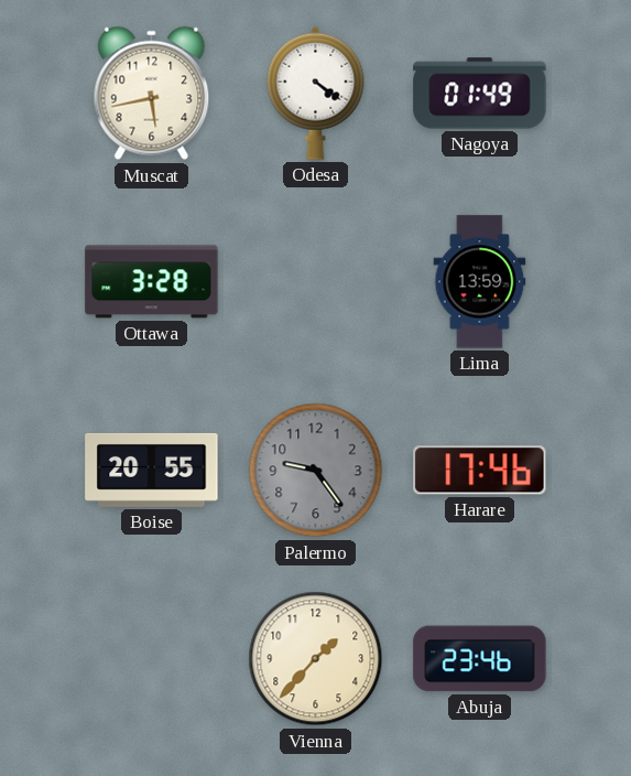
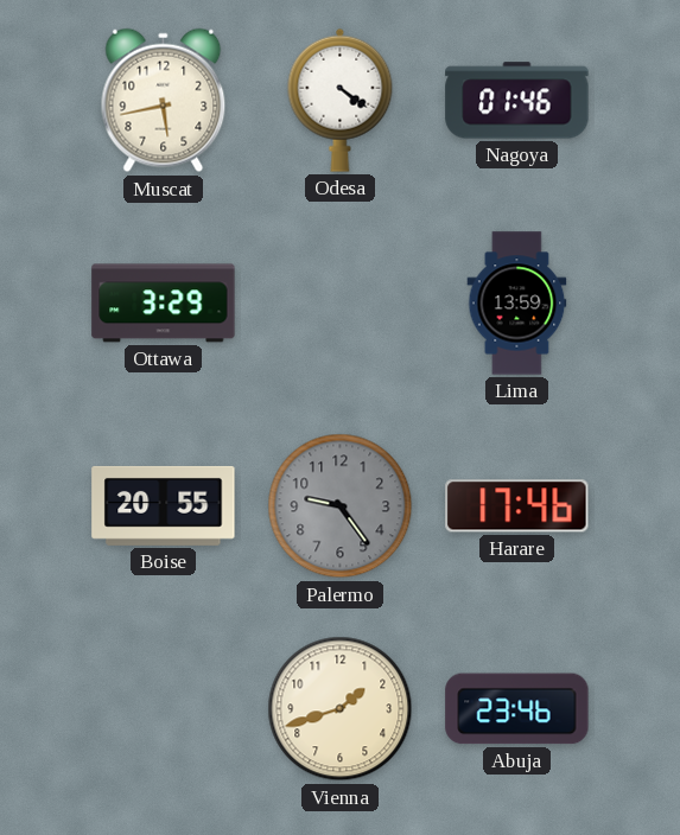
Nagoya: 01:49 -> 01:46 (517, 101)
Ottawa: 3:28 -> 3:29 (164, 304)
Vienna: 1:37 -> 1:42 (341, 709)
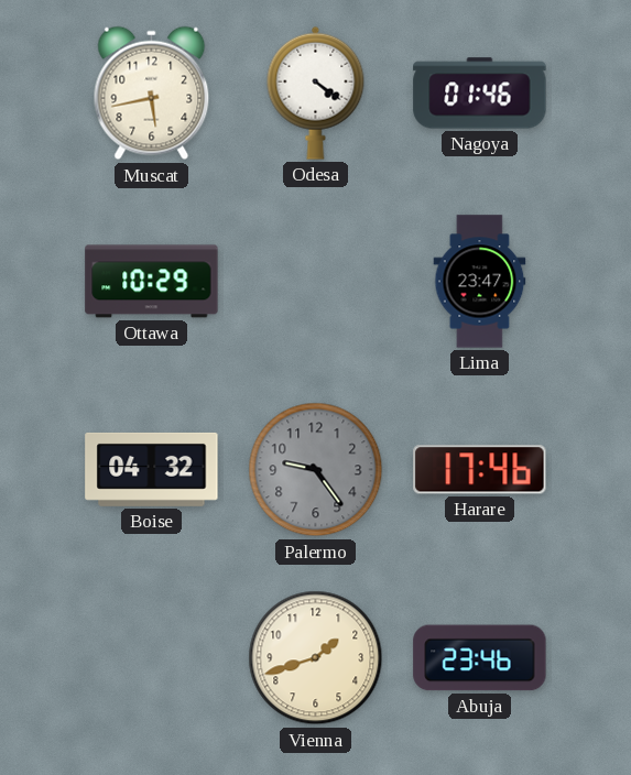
Ottawa: 3:29 -> 10:29 (152, 282)
Lima: 13:59 -> 23:47 (480, 282)
Boise: 20:55 -> 04:32 (152, 469)
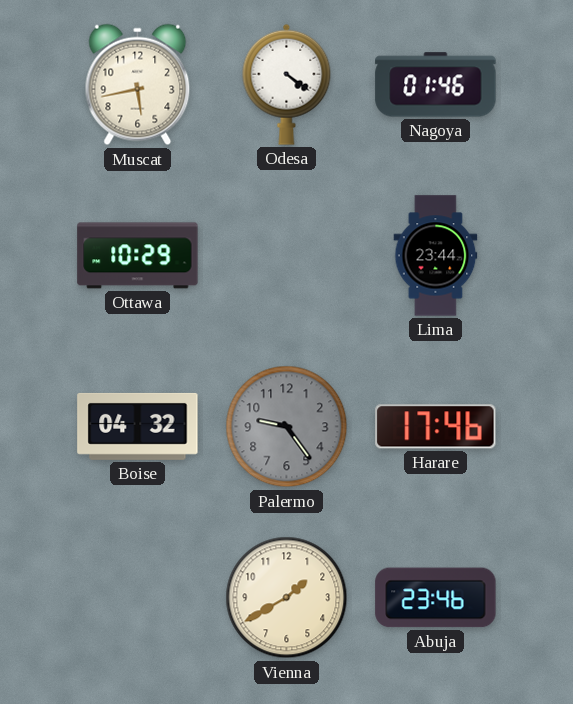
Lima: 23:47 -> 23:44 (436, 256)
Vienna: 1:42 -> 1:40 (287, 598)
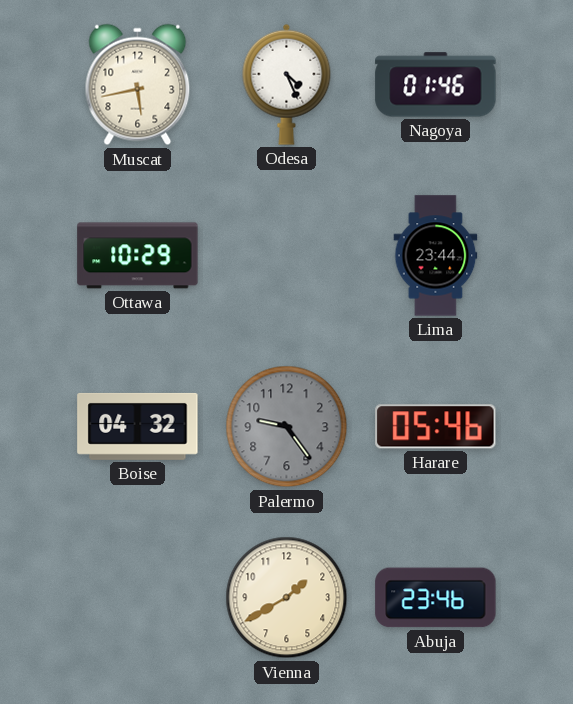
Odesa: 4:21 -> 4:26 (287, 84)
Harare: 17:46 -> 05:46 (436, 427)
